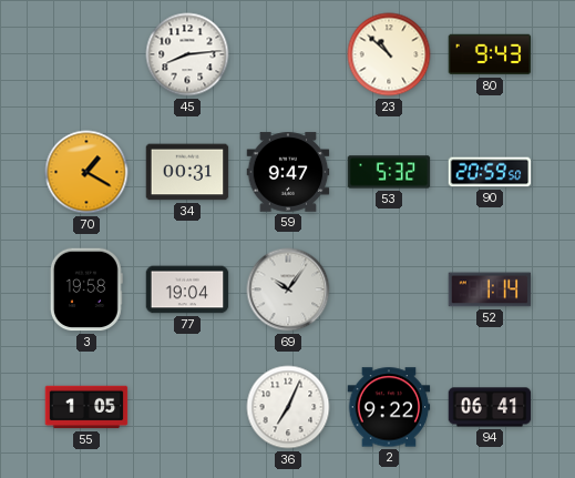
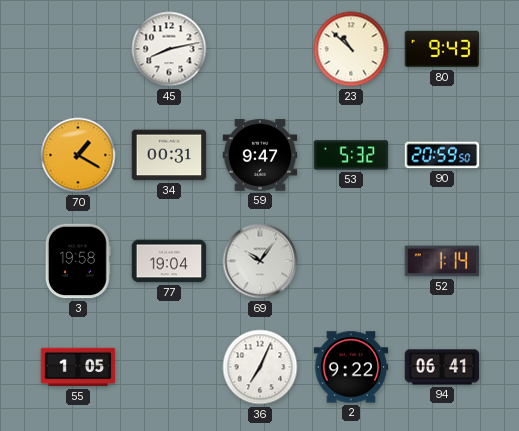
45: 8:14 -> 8:13 (169, 49)
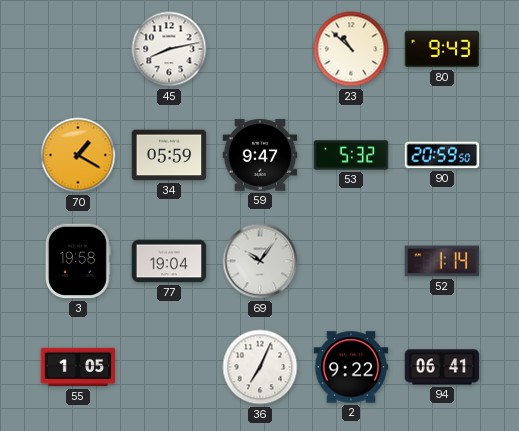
34: 00:31 -> 05:59 (169, 155)
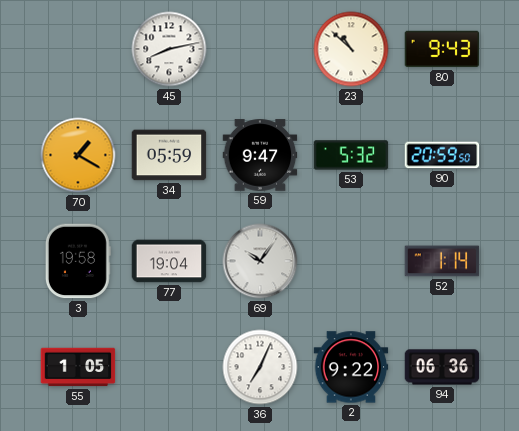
94: 06:41 -> 06:36 (442, 367)
